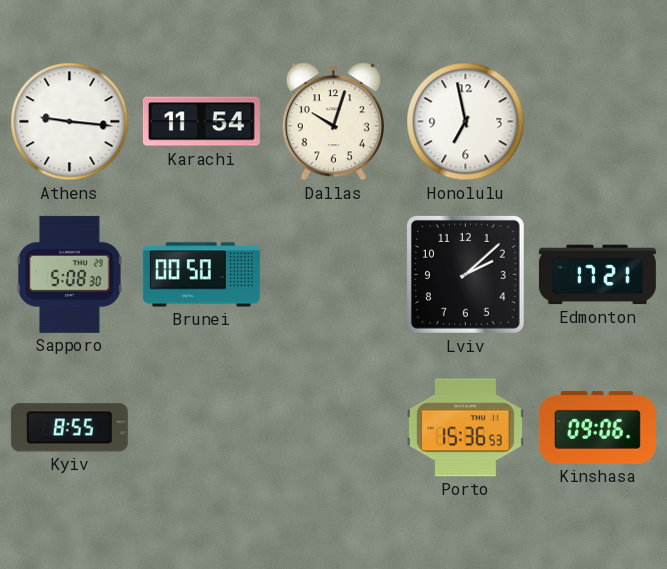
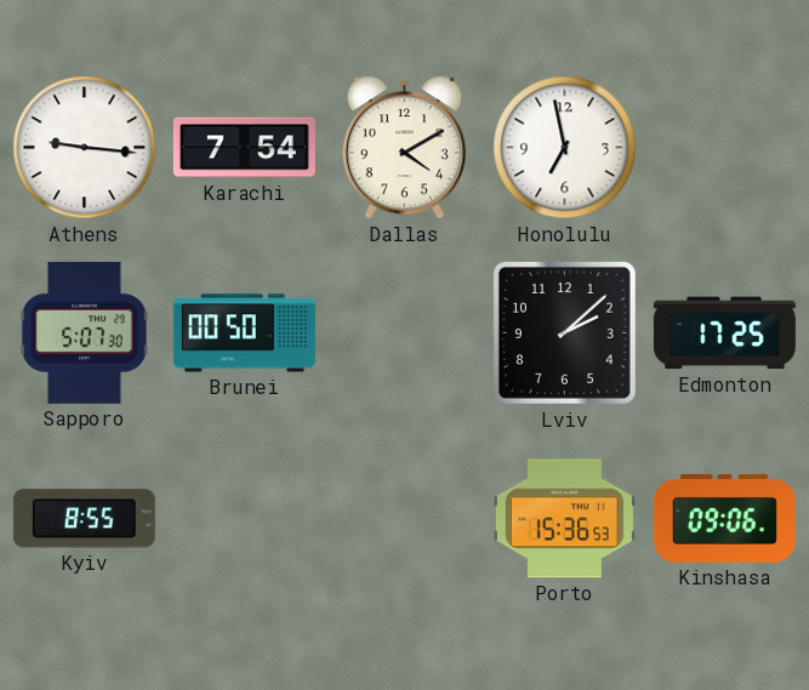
Karachi: 11:54 -> 7:54 (244, 148)
Dallas: 10:03 -> 4:10 (404, 148)
Sapporo: 5:08 -> 5:07 (85, 332)
Edmonton: 17:21 -> 17:25 (724, 333)
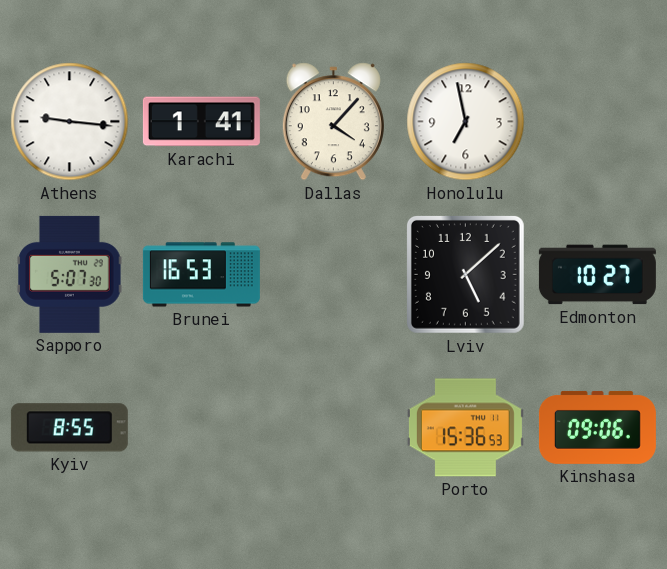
Karachi: 7:54 -> 1:41 (201, 122)
Dallas: 4:10 -> 4:07 (333, 122)
Brunei: 00:50 -> 16:53 (201, 275)
Lviv: 2:08 -> 5:08 (465, 274)
Edmonton: 17:25 -> 10:27 (597, 275)
